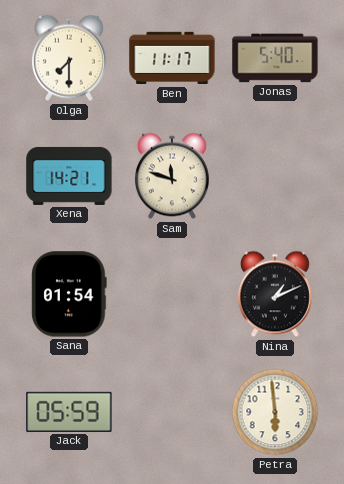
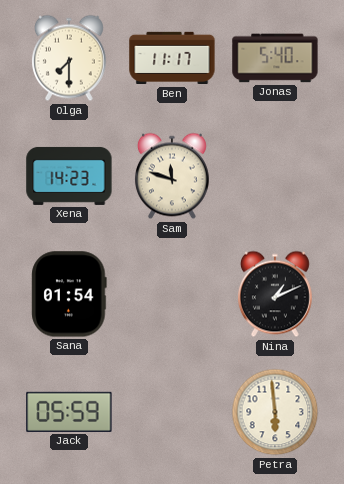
Xena: 14:21 -> 14:23 (69, 176)
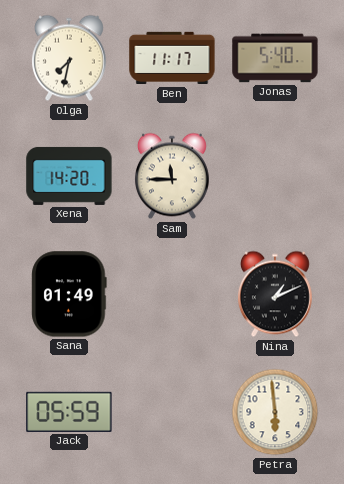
Olga: 7:30 -> 7:32 (69, 58)
Xena: 14:23 -> 14:20 (69, 176)
Sam: 11:48 -> 11:45 (172, 176)
Sana: 01:54 -> 01:49 (69, 294)
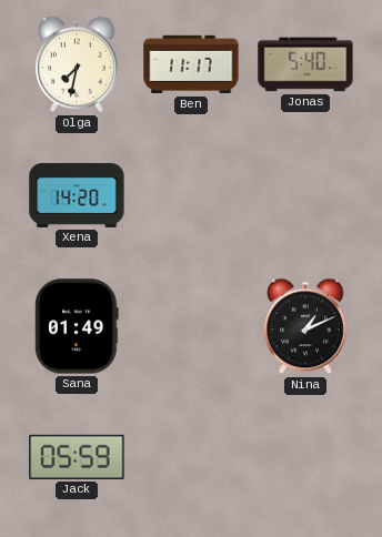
Sam: 11:45 -> none (172, 176)
Petra: 5:59 -> none (275, 412)
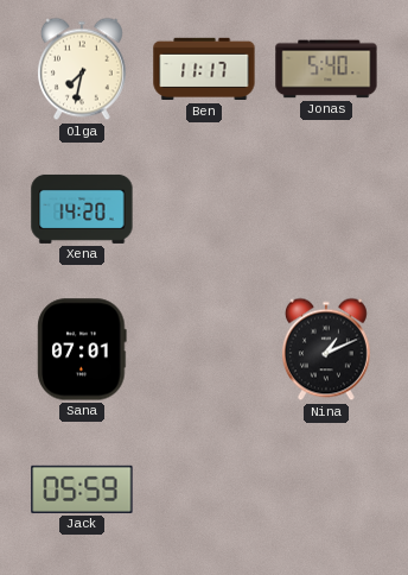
Sana: 01:49 -> 07:01 (82, 349)
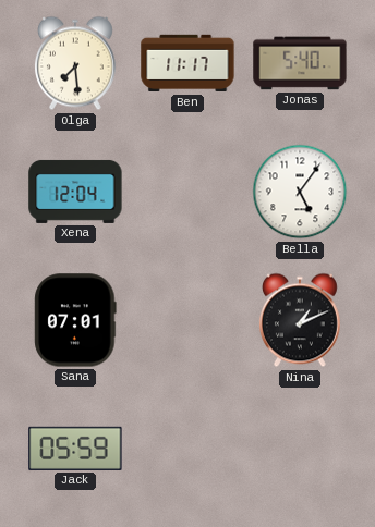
Olga: 7:32 -> 7:29 (75, 63)
Xena: 14:20 -> 12:04 (75, 192)
Bella: none -> 5:06 (300, 192)
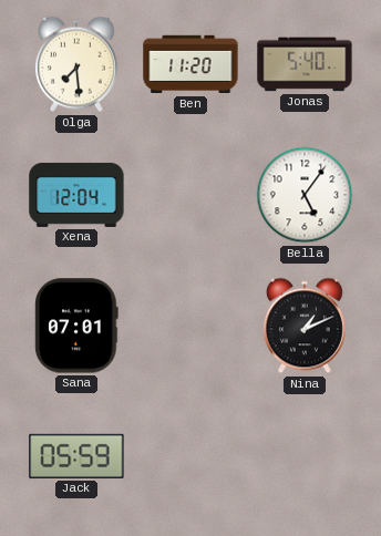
Ben: 11:17 -> 11:20 (190, 64)
